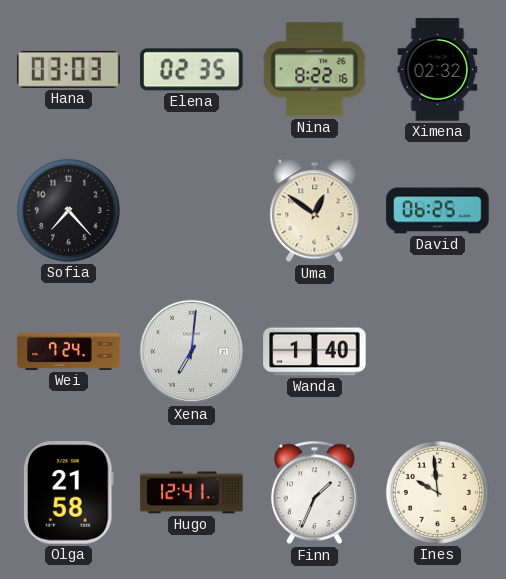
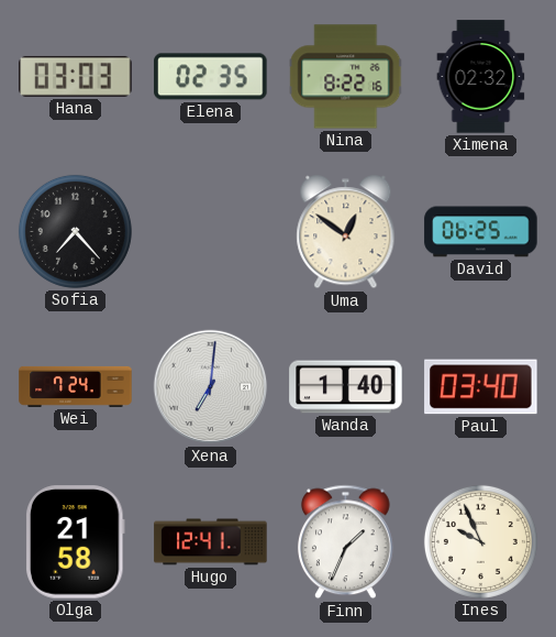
Paul: none -> 03:40 (481, 387)
Ines: 9:59 -> 9:56 (480, 541)
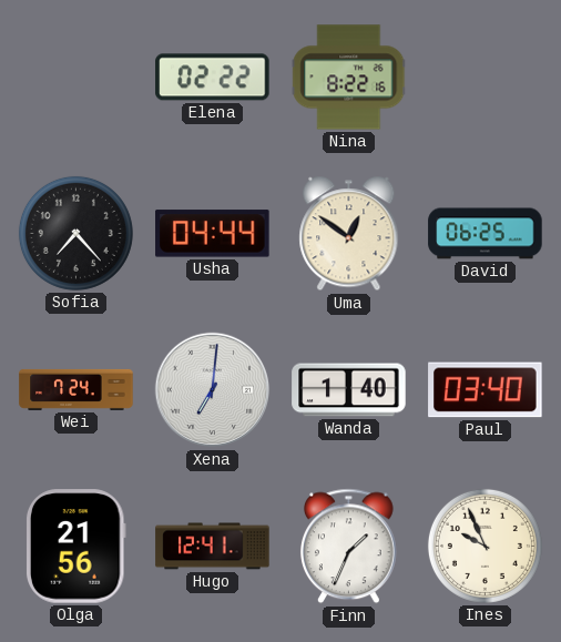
Hana: 03:03 -> none (76, 76)
Elena: 02:35 -> 02:22 (213, 78)
Ximena: 02:32 -> none (481, 77)
Usha: none -> 04:44 (213, 234)
Olga: 21:58 -> 21:56 (76, 547)
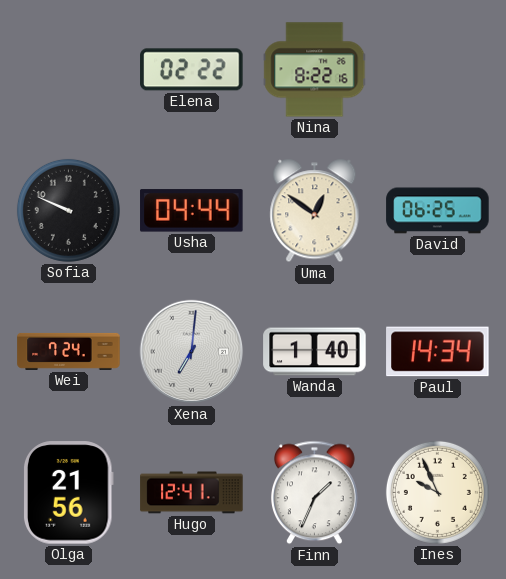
Sofia: 7:23 -> 9:49 (68, 210)
Paul: 03:40 -> 14:34 (438, 352)
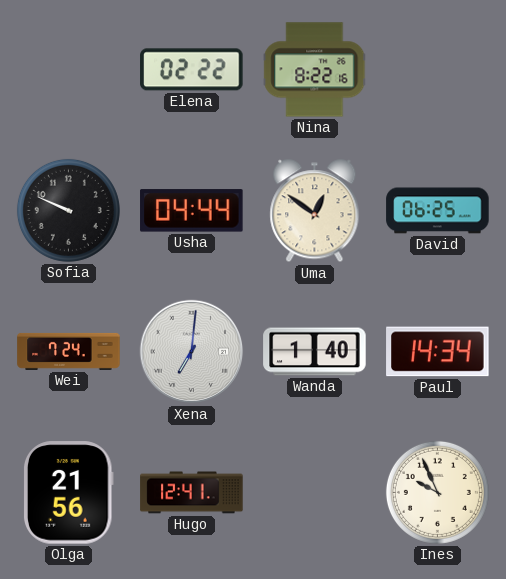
Finn: 1:34 -> none (315, 493)
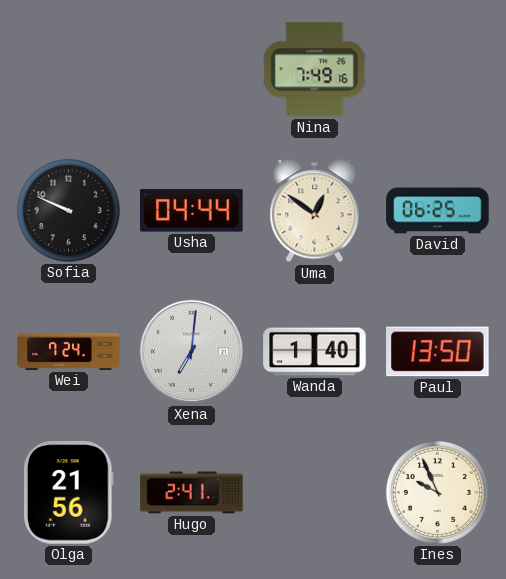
Elena: 02:22 -> none (192, 70)
Nina: 8:22 -> 7:49 (315, 70)
Paul: 14:34 -> 13:50 (438, 352)
Hugo: 12:41 -> 2:41 (192, 493)
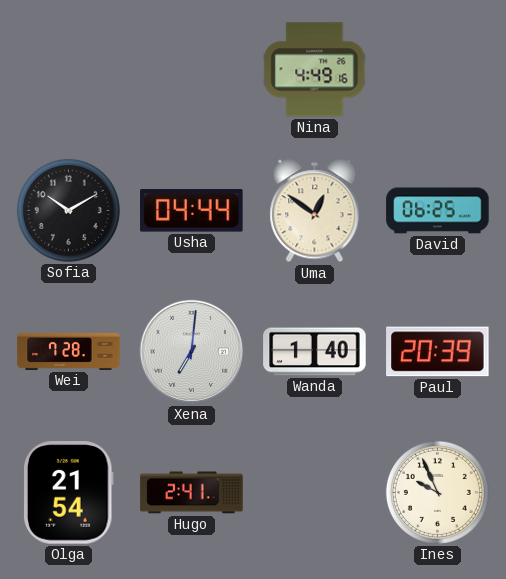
Nina: 7:49 -> 4:49 (315, 70)
Sofia: 9:49 -> 10:10 (68, 210)
Wei: 7:24 -> 7:28 (69, 351)
Paul: 13:50 -> 20:39 (438, 352)
Olga: 21:56 -> 21:54 (69, 493)
